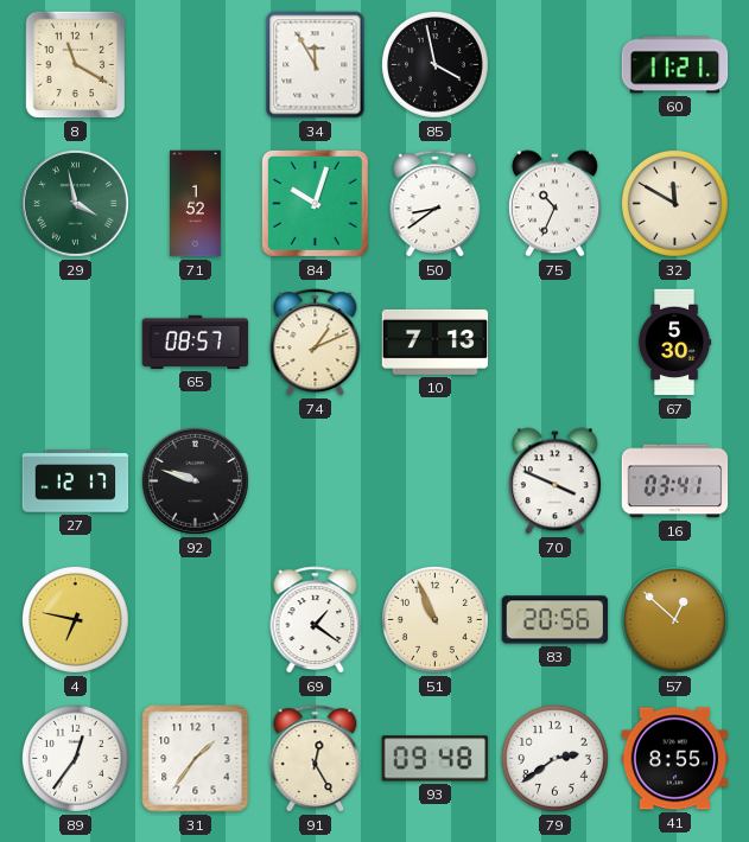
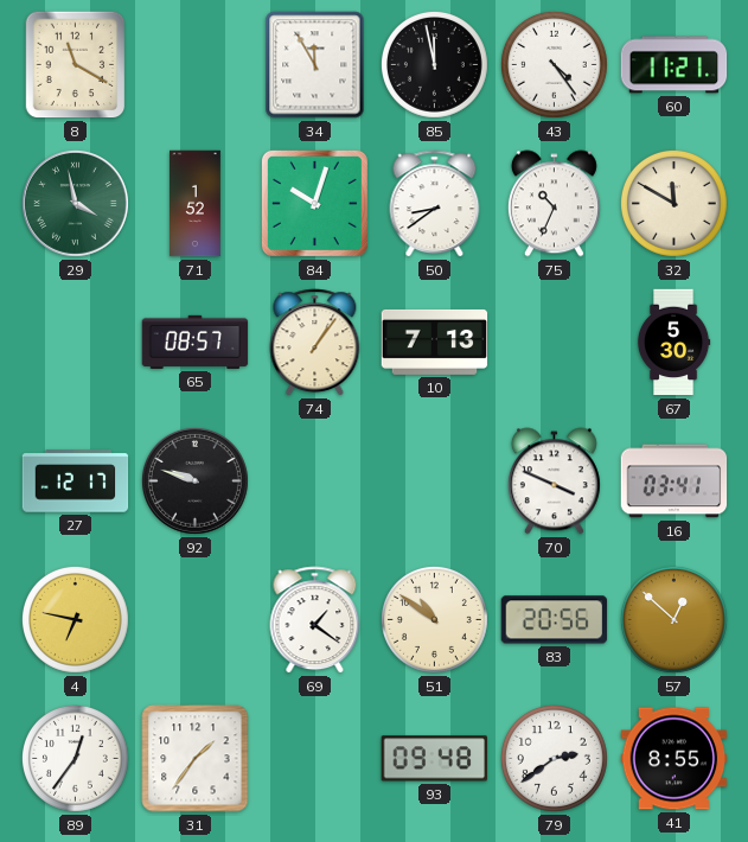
85: 3:58 -> 11:58 (434, 64)
43: none -> 4:24 (554, 64)
74: 1:11 -> 1:06 (315, 343)
51: 10:56 -> 10:51 (434, 619)
91: 12:25 -> none (316, 759)
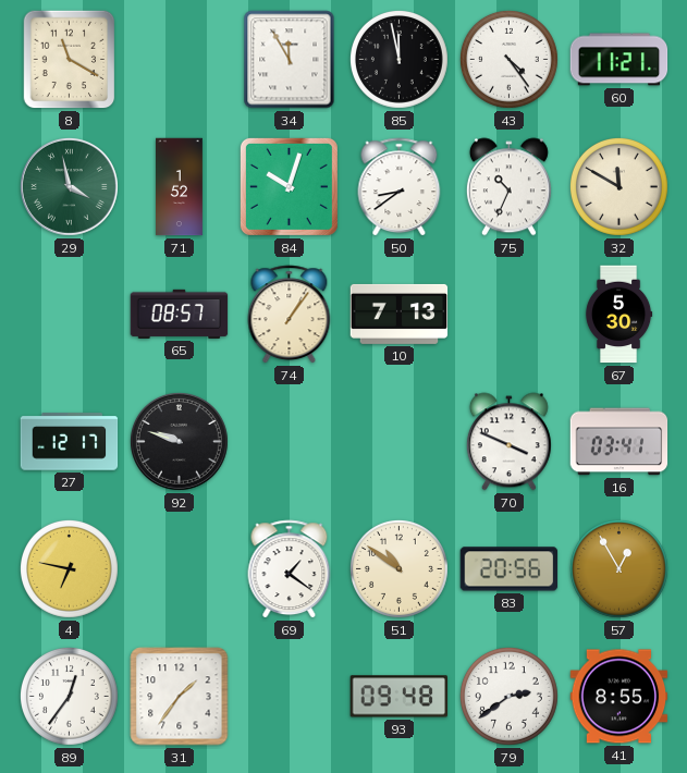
57: 12:52 -> 12:55 (618, 568)
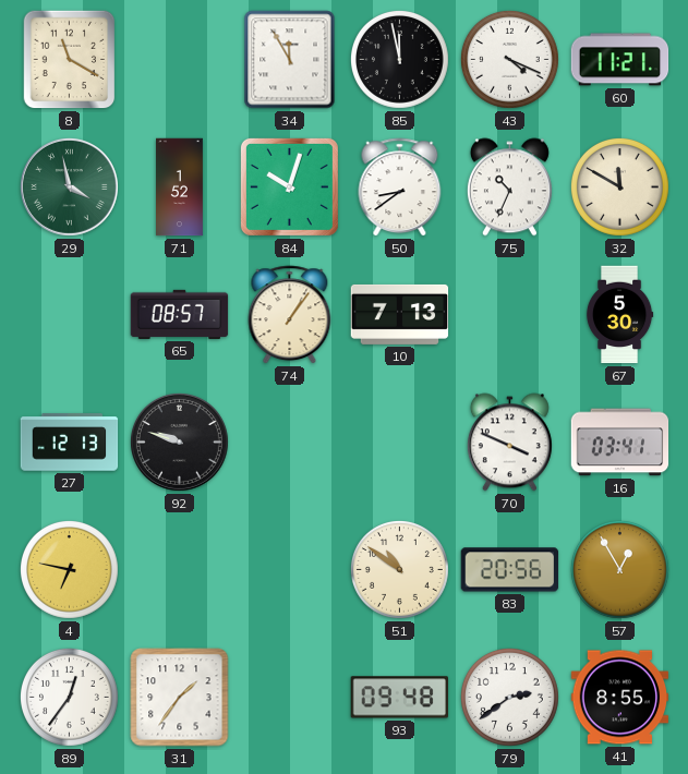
43: 4:24 -> 4:19 (509, 59)
27: 12:17 -> 12:13 (70, 443)
69: 1:21 -> none (290, 569)
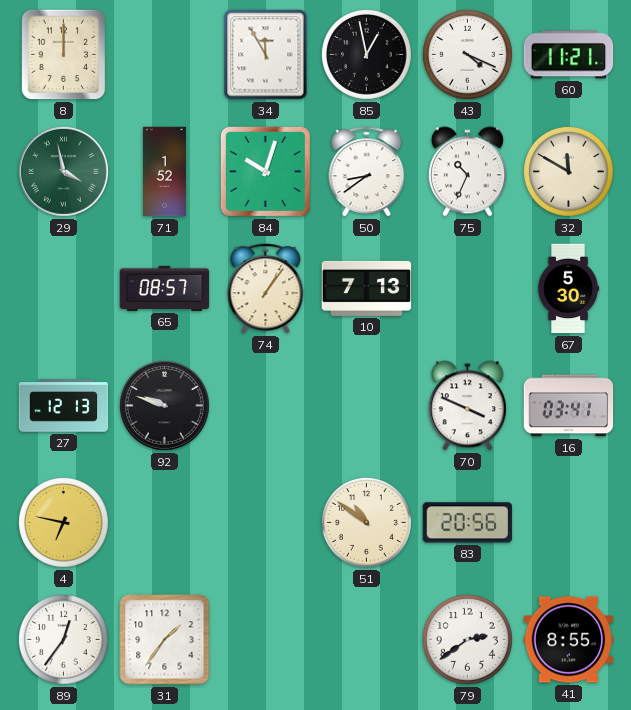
8: 11:20 -> 12:00 (64, 55)
85: 11:58 -> 12:58 (366, 54)
57: 12:55 -> none (619, 569)
93: 09:48 -> none (399, 698)
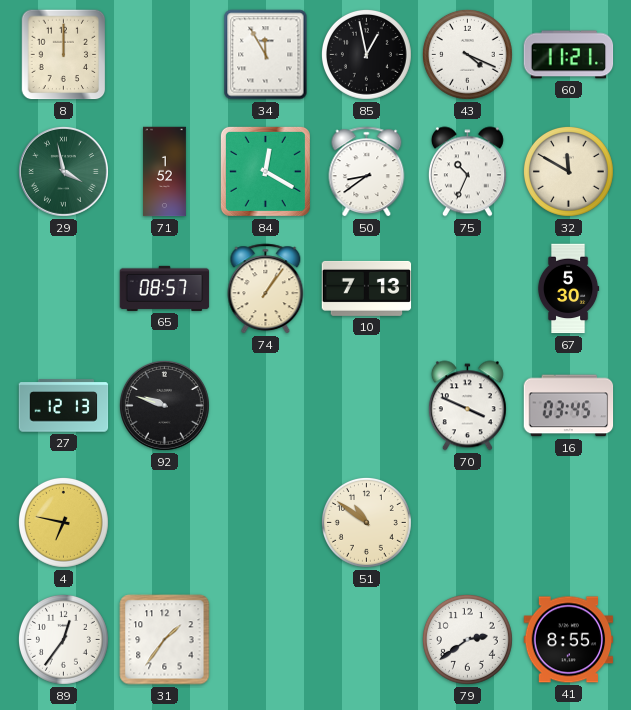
84: 10:03 -> 12:20 (265, 171)
16: 03:41 -> 03:45 (569, 406)
83: 20:56 -> none (468, 523)
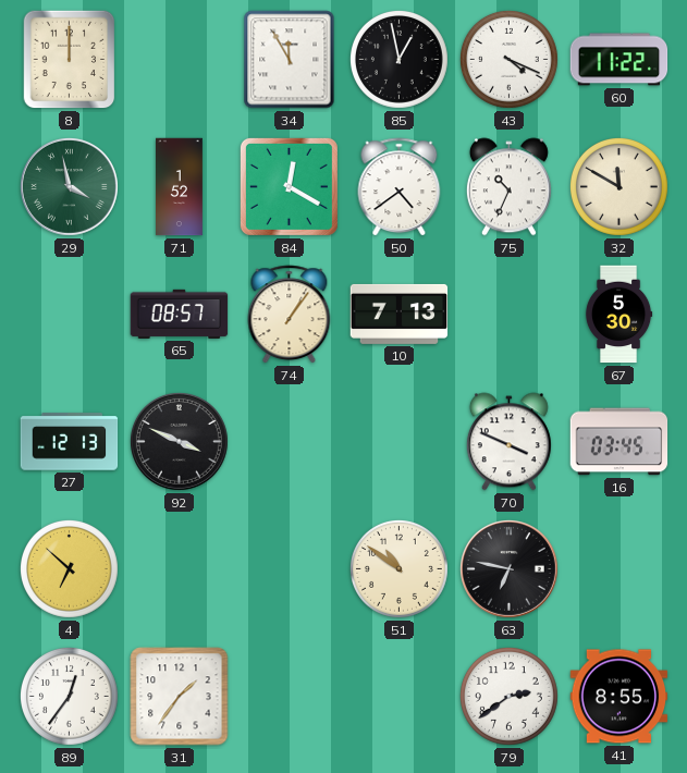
60: 11:21 -> 11:22 (619, 60)
50: 8:39 -> 4:39 (400, 187)
92: 9:48 -> 3:49 (179, 441)
4: 6:47 -> 6:52 (69, 568)
63: none -> 6:47 (508, 568)
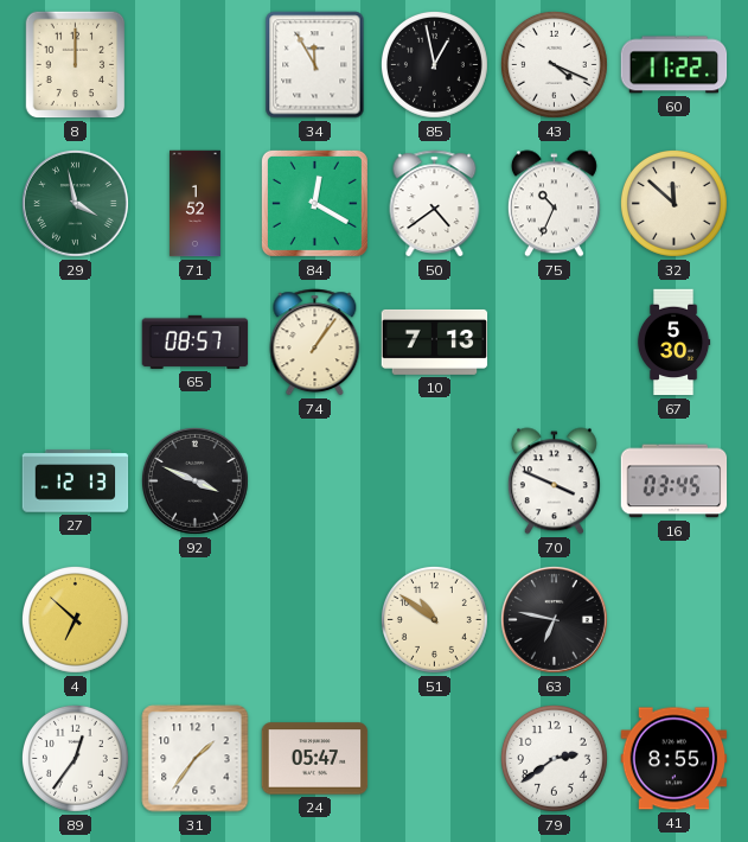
32: 11:50 -> 11:52 (673, 203)
24: none -> 05:47 (315, 759)
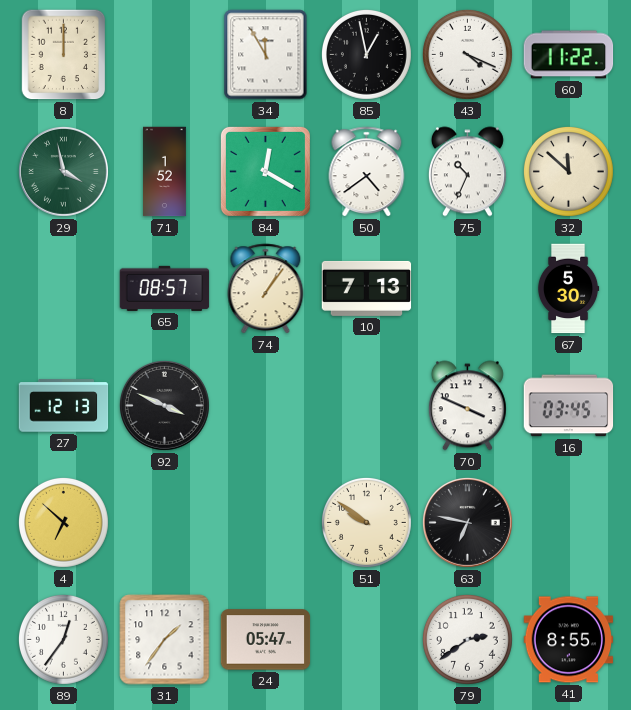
51: 10:51 -> 9:51 (366, 522)
